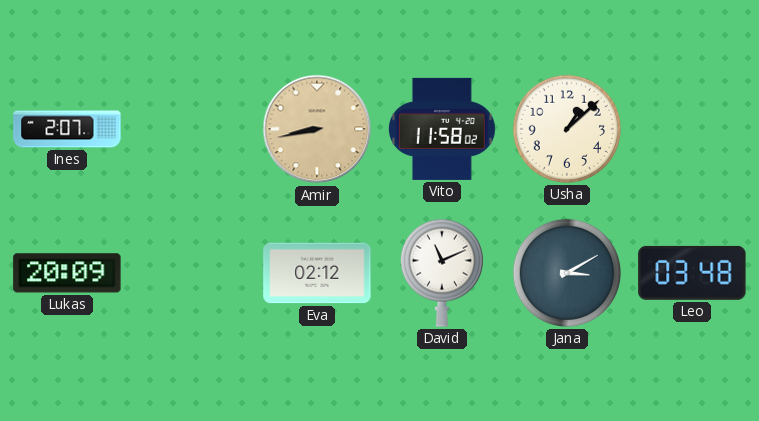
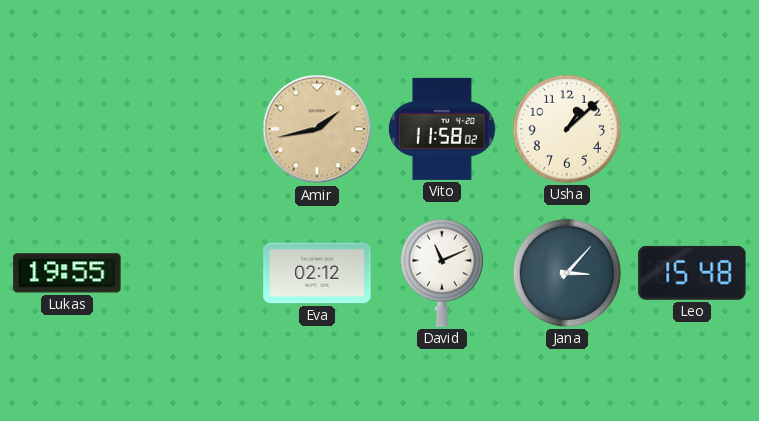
Ines: 2:07 -> none (67, 129)
Amir: 8:43 -> 1:43 (317, 129)
Lukas: 20:09 -> 19:55 (67, 273)
Jana: 3:10 -> 3:07 (567, 273)
Leo: 03:48 -> 15:48 (692, 273)
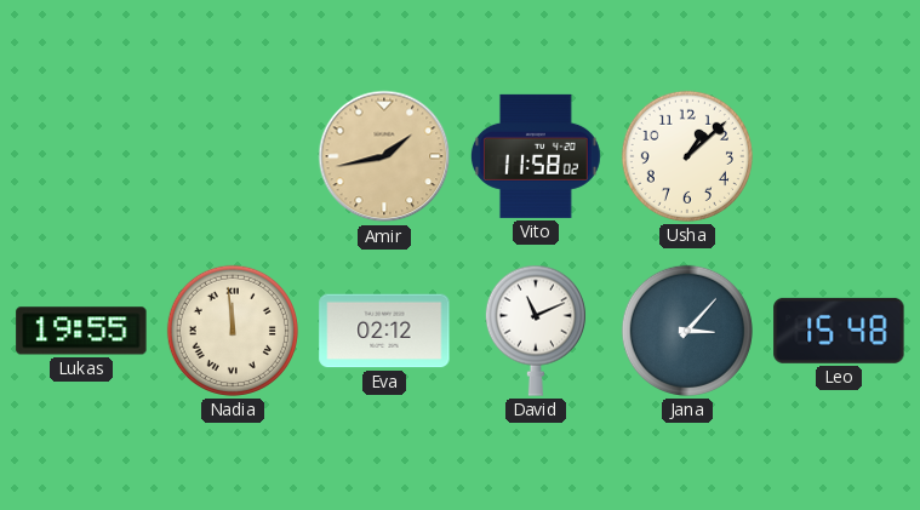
Nadia: none -> 11:59 (233, 331)
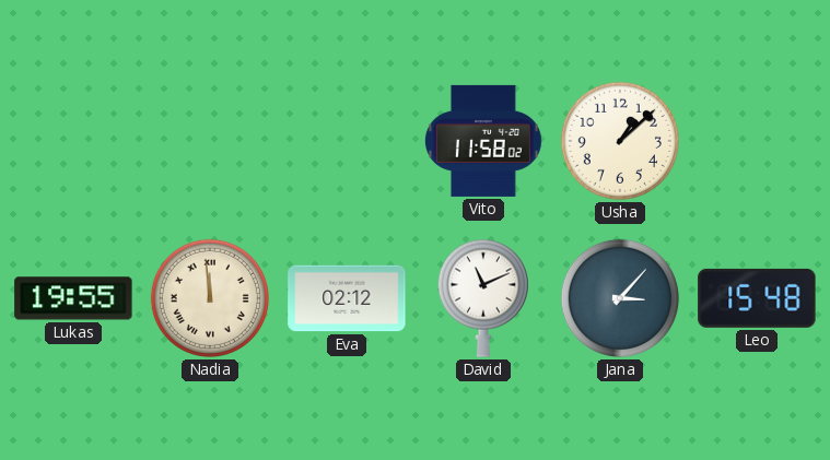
Amir: 1:43 -> none (384, 156)
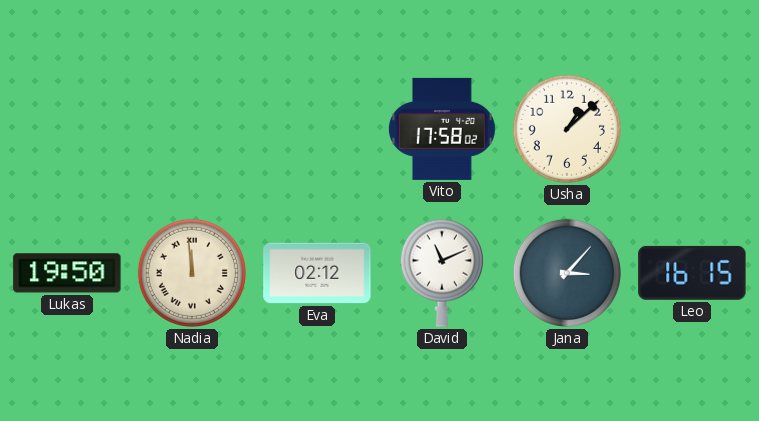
Vito: 11:58 -> 17:58 (442, 129)
Lukas: 19:55 -> 19:50 (67, 273)
Leo: 15:48 -> 16:15 (692, 273)
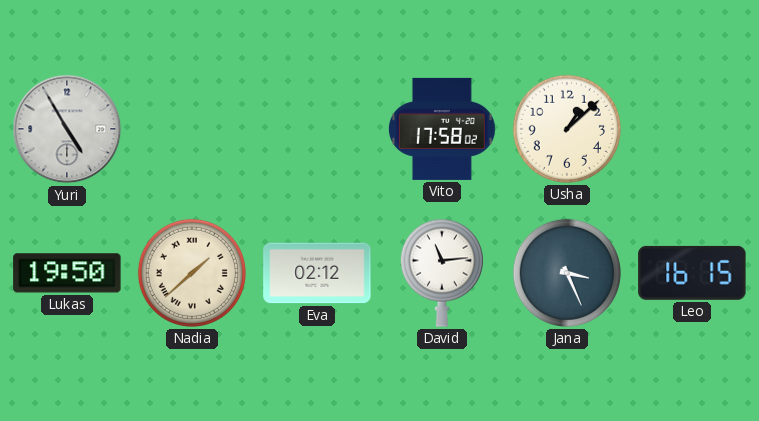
Yuri: none -> 4:55 (67, 129)
Nadia: 11:59 -> 1:38 (192, 273)
David: 11:11 -> 11:14 (442, 273)
Jana: 3:07 -> 3:26 (567, 273)
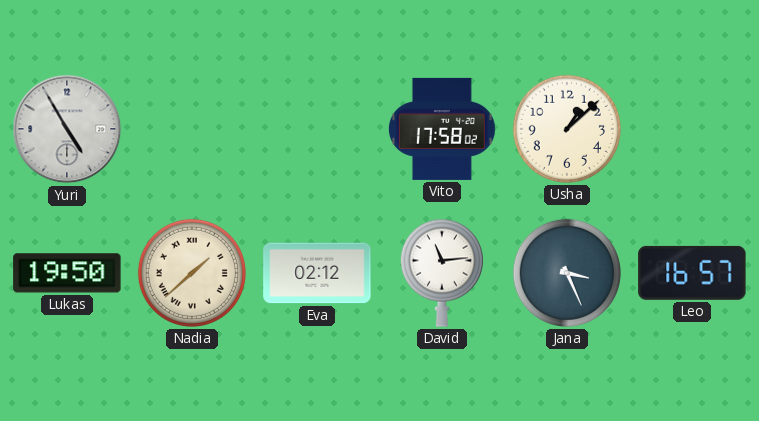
Leo: 16:15 -> 16:57 (692, 273)
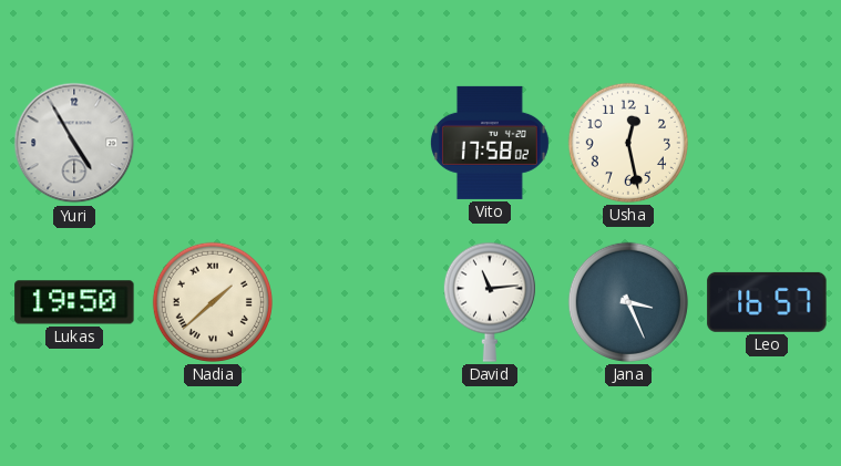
Usha: 1:08 -> 12:28 (628, 143)
Eva: 02:12 -> none (317, 273)
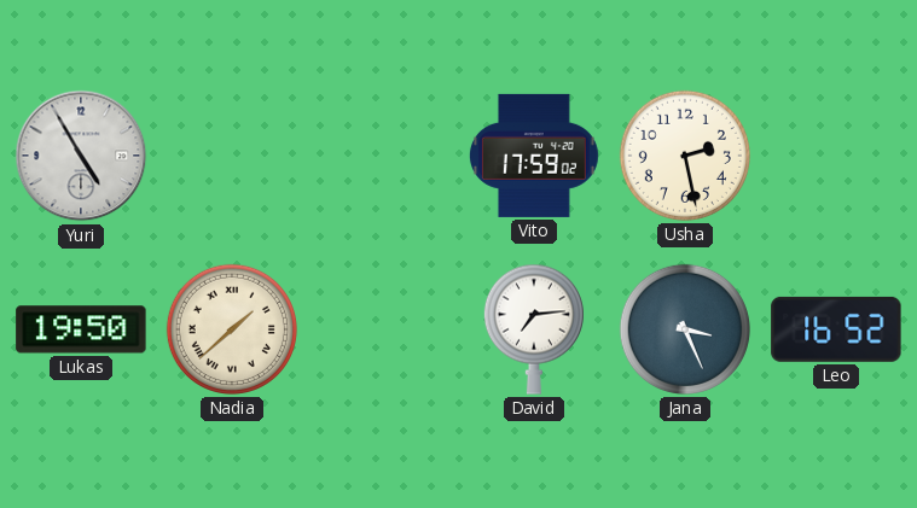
Vito: 17:58 -> 17:59 (534, 156)
Usha: 12:28 -> 2:28 (685, 156)
David: 11:14 -> 7:14 (534, 329)
Leo: 16:57 -> 16:52 (836, 329)
